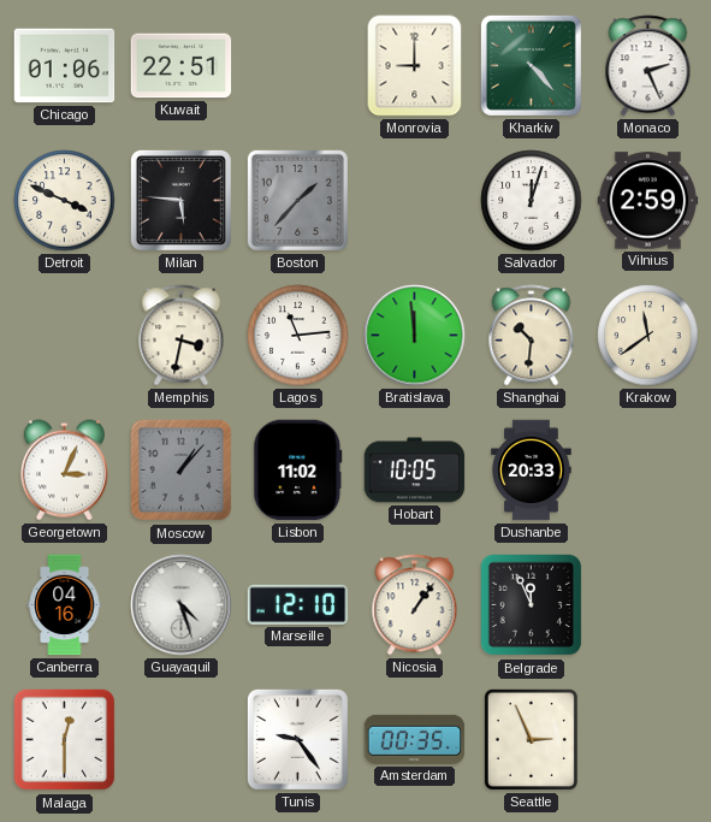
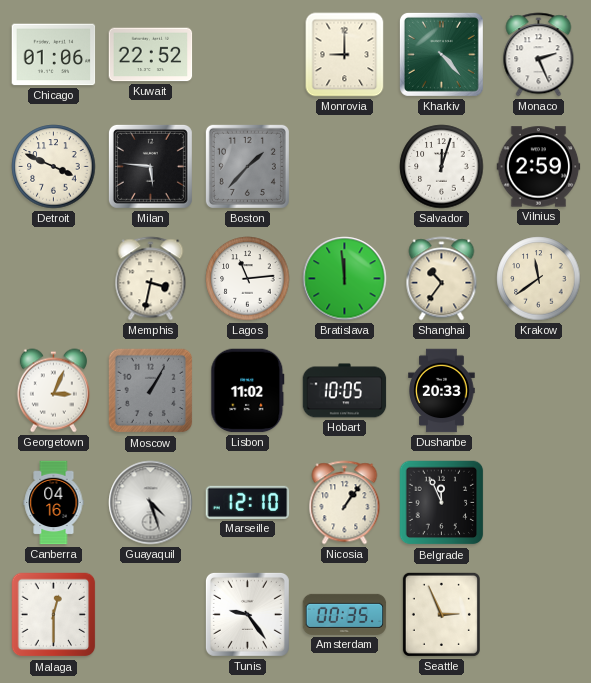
Kuwait: 22:51 -> 22:52 (151, 55)
Shanghai: 10:31 -> 10:36 (442, 279)
Moscow: 1:07 -> 1:05 (151, 391)
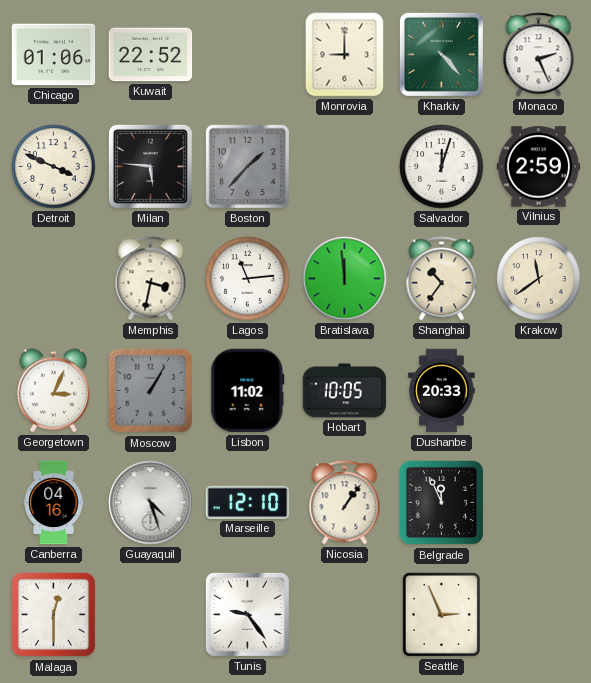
Amsterdam: 00:35 -> none (345, 614)
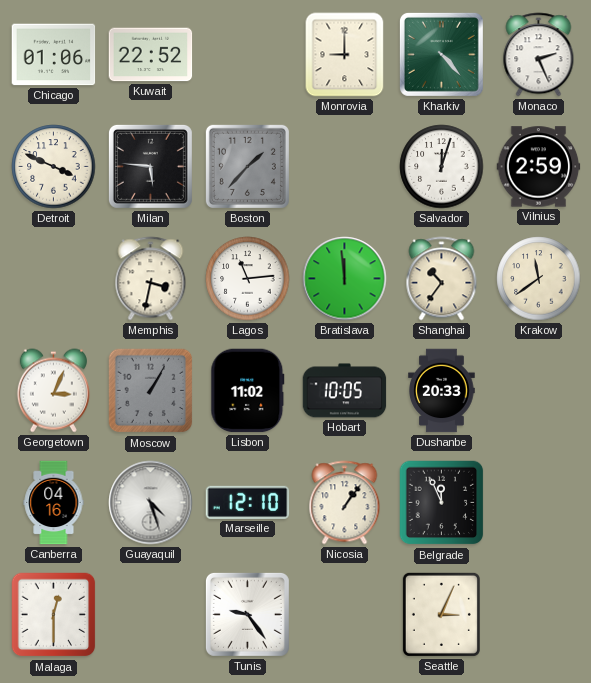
Seattle: 2:56 -> 3:04 (441, 614)
